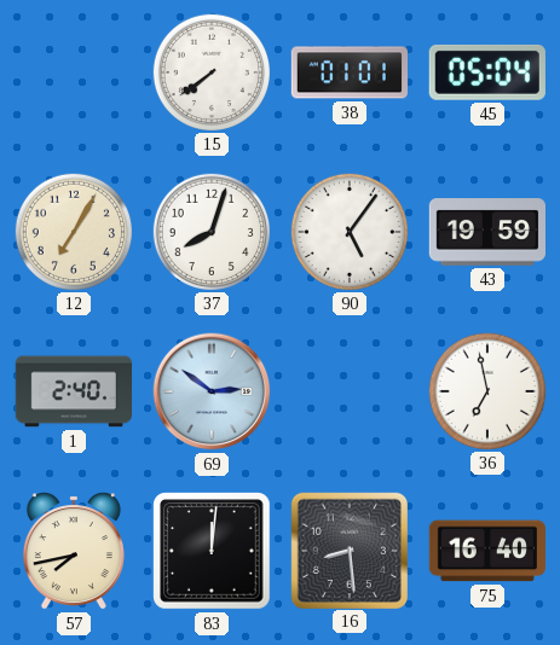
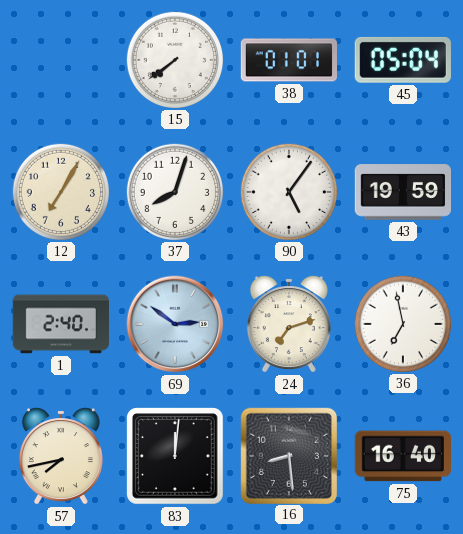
24: none -> 7:12 (289, 324)
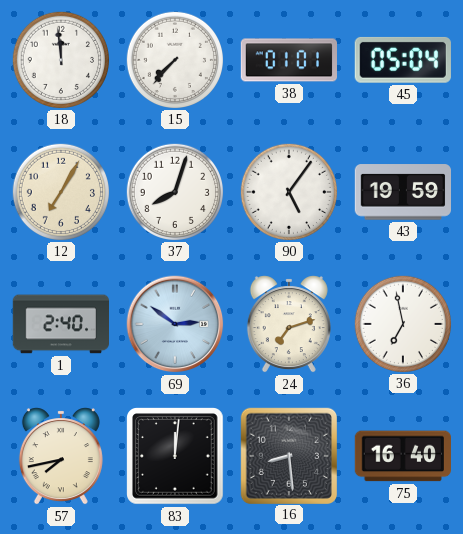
18: none -> 11:59 (60, 59)
15: 7:39 -> 7:37 (174, 59)
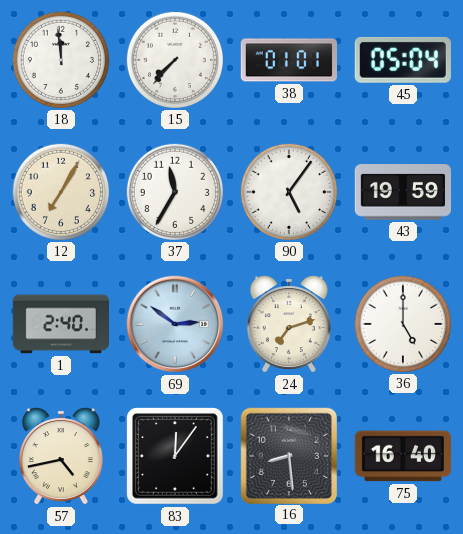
37: 8:03 -> 11:35 (174, 191)
36: 6:58 -> 5:00 (402, 323)
57: 7:43 -> 4:43 (61, 456)
83: 12:01 -> 12:06 (175, 456)
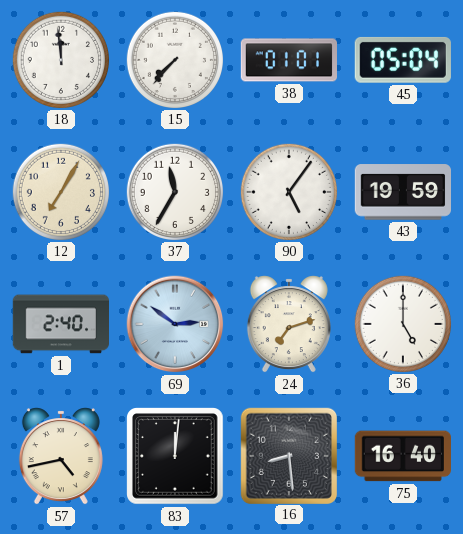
83: 12:06 -> 12:01 (175, 456)
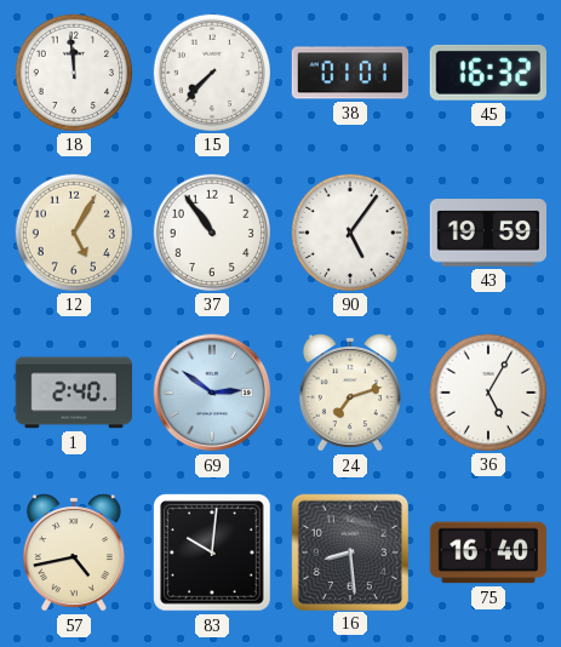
45: 05:04 -> 16:32 (488, 73)
12: 7:05 -> 5:05 (73, 231)
37: 11:35 -> 10:54 (211, 231)
36: 5:00 -> 5:05 (487, 391)
83: 12:01 -> 10:01 (212, 552)
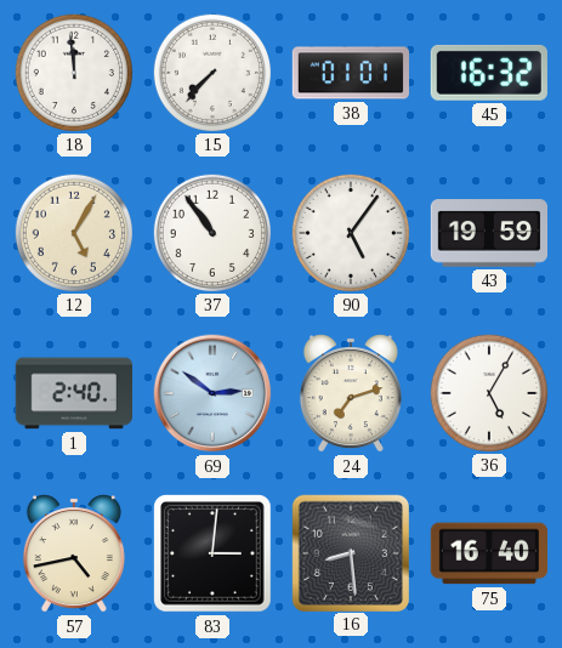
83: 10:01 -> 3:01 (212, 553)
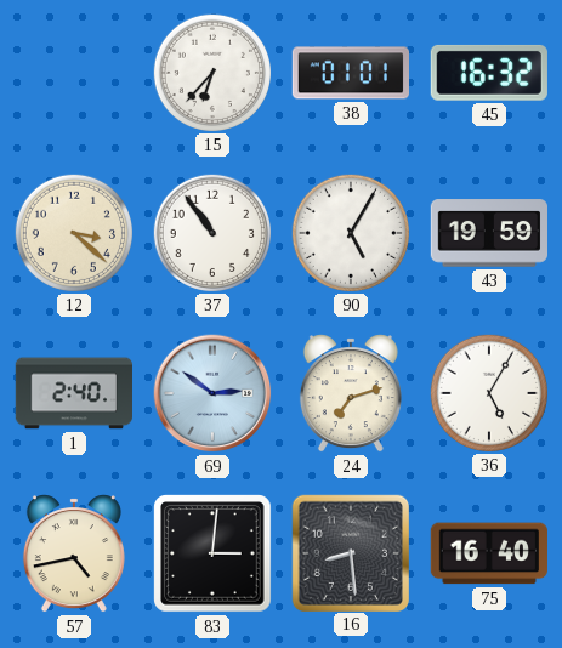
18: 11:59 -> none (73, 72)
15: 7:37 -> 6:37 (211, 72)
12: 5:05 -> 3:22 (73, 232)
90: 5:06 -> 5:05 (350, 232)
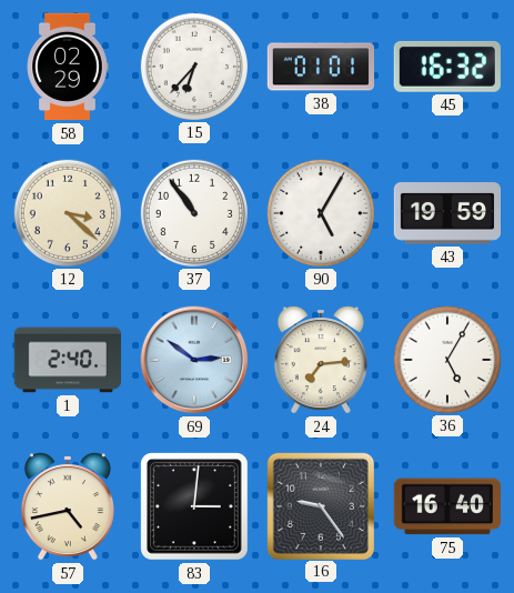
58: none -> 02:29 (68, 67)
24: 7:12 -> 7:14 (321, 360)
16: 8:29 -> 9:24 (320, 505)
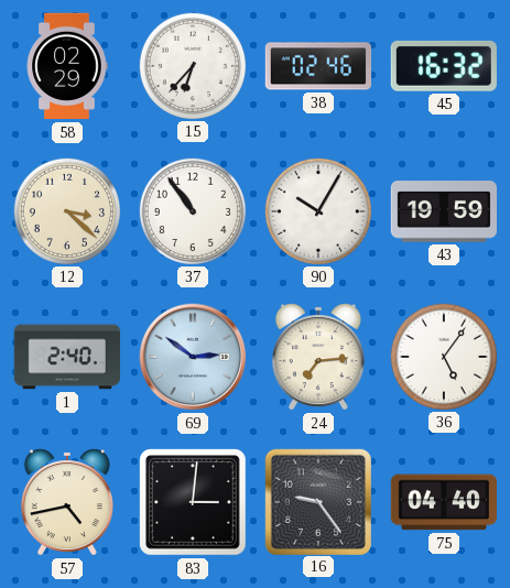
38: 01:01 -> 02:46 (317, 66)
90: 5:05 -> 10:05 (317, 210)
36: 5:05 -> 5:06 (443, 356)
75: 16:40 -> 04:40 (443, 502)
